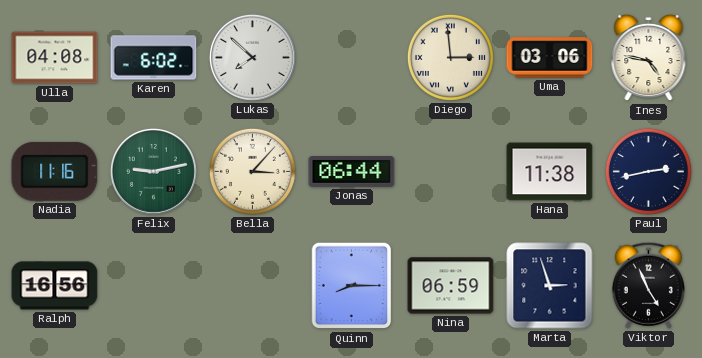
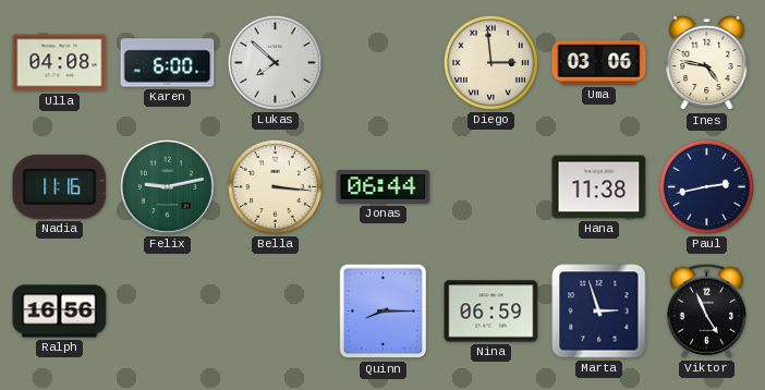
Karen: 6:02 -> 6:00 (168, 63)
Bella: 3:07 -> 3:16 (275, 186)
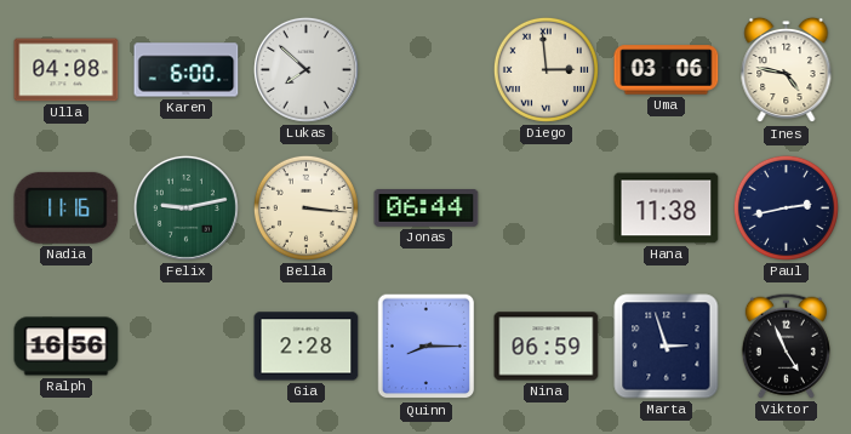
Gia: none -> 2:28 (307, 347)
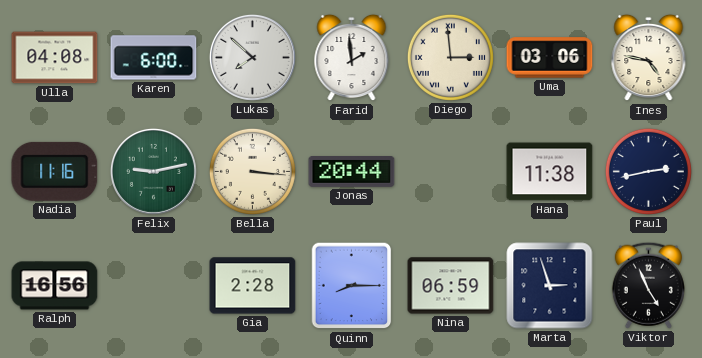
Farid: none -> 1:59 (352, 58)
Jonas: 06:44 -> 20:44 (352, 172)
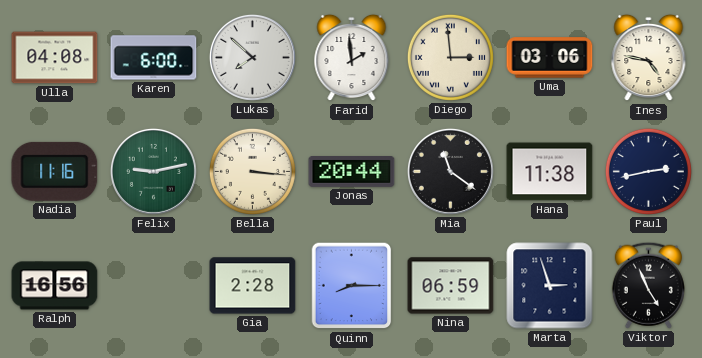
Mia: none -> 11:21 (450, 171)
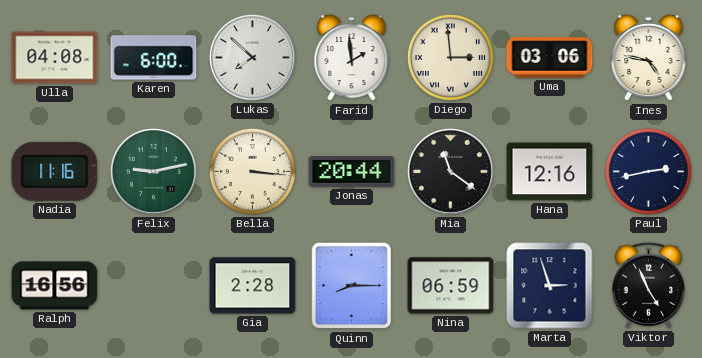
Hana: 11:38 -> 12:16 (550, 172)
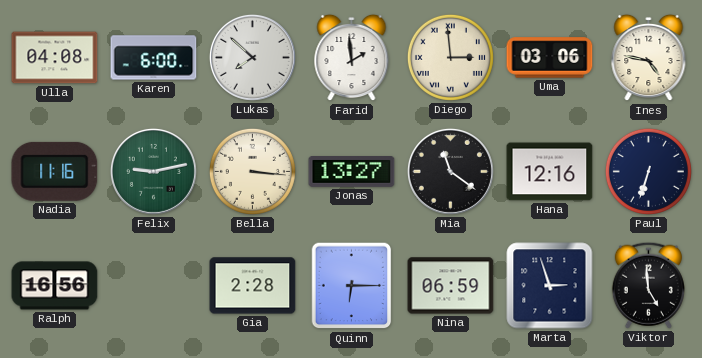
Jonas: 20:44 -> 13:27 (352, 172)
Paul: 2:43 -> 6:33 (648, 171)
Quinn: 8:15 -> 6:15 (352, 286)
Viktor: 4:56 -> 4:59 (648, 285)
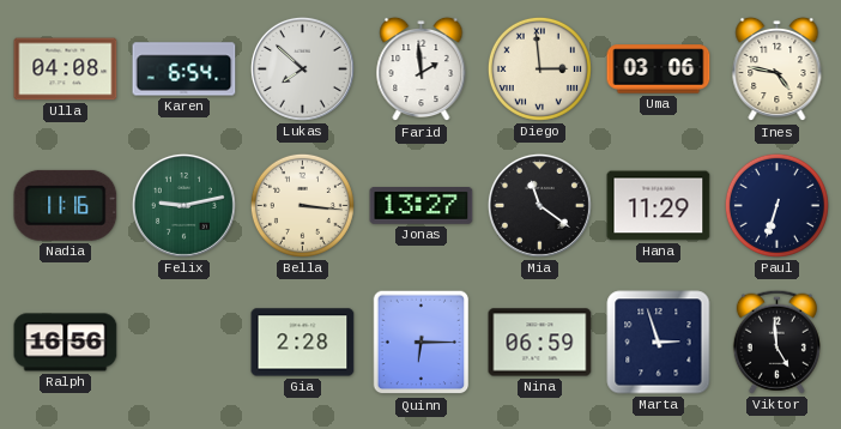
Karen: 6:00 -> 6:54 (184, 70)
Hana: 12:16 -> 11:29 (659, 206)
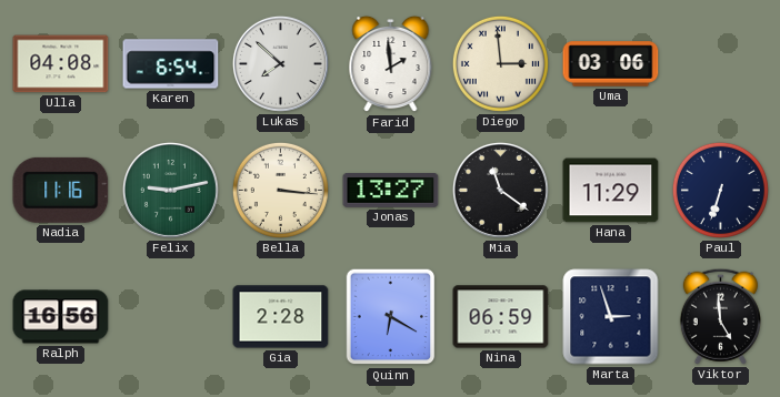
Ines: 4:47 -> none (778, 70)
Quinn: 6:15 -> 6:20 (391, 317)
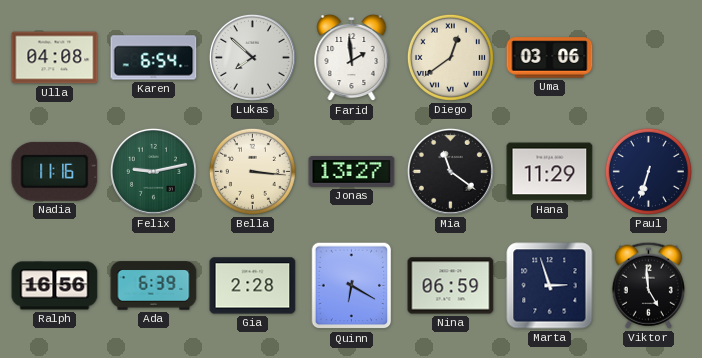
Diego: 2:59 -> 12:39 (450, 57)
Ada: none -> 6:39 (154, 286)
